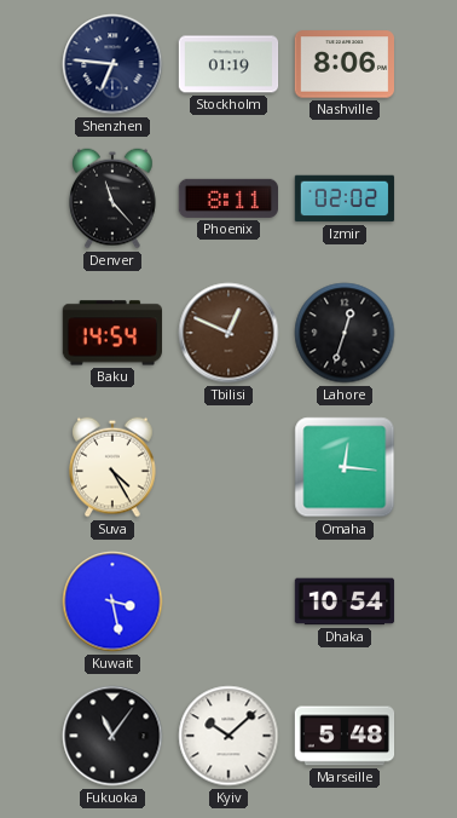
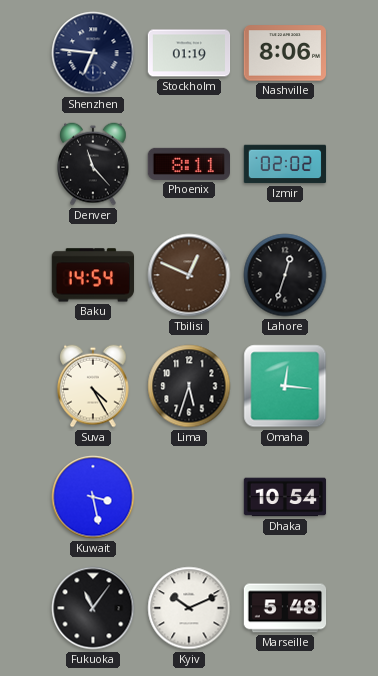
Lima: none -> 5:33 (189, 386)
Kyiv: 10:08 -> 10:11 (189, 608)
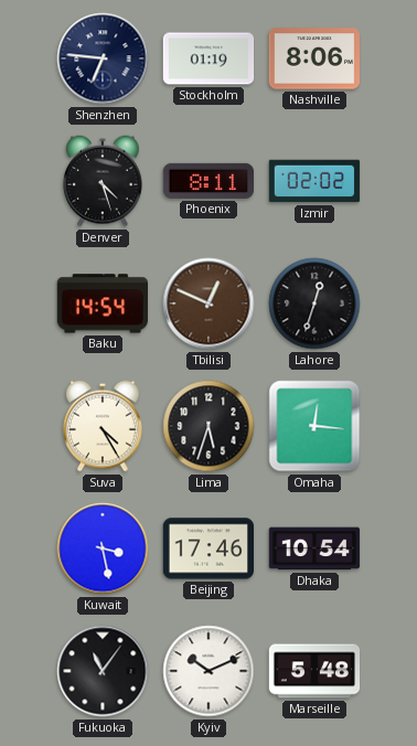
Denver: 11:23 -> 4:27 (104, 181)
Beijing: none -> 17:46 (207, 548)
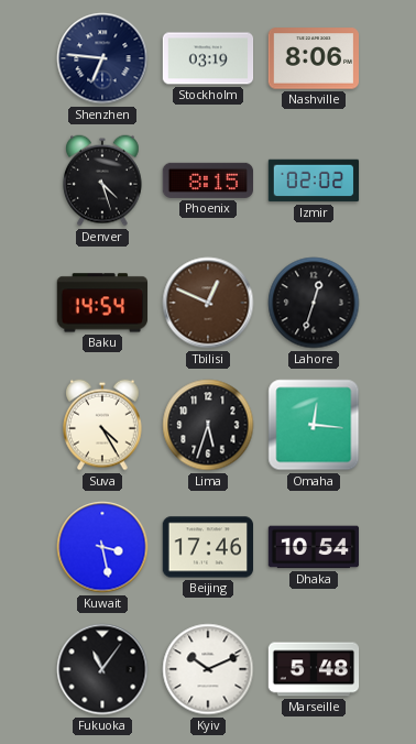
Stockholm: 01:19 -> 03:19 (208, 58)
Phoenix: 8:11 -> 8:15 (207, 180)
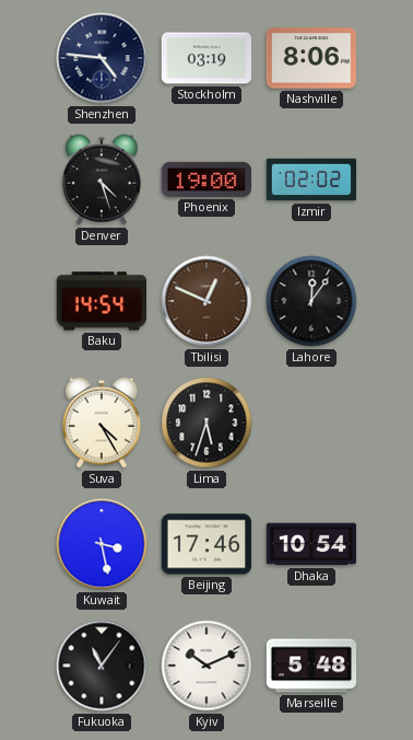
Shenzhen: 6:46 -> 4:46 (102, 58)
Phoenix: 8:15 -> 19:00 (205, 180)
Lahore: 12:33 -> 12:06 (311, 301)
Omaha: 12:16 -> none (314, 425)
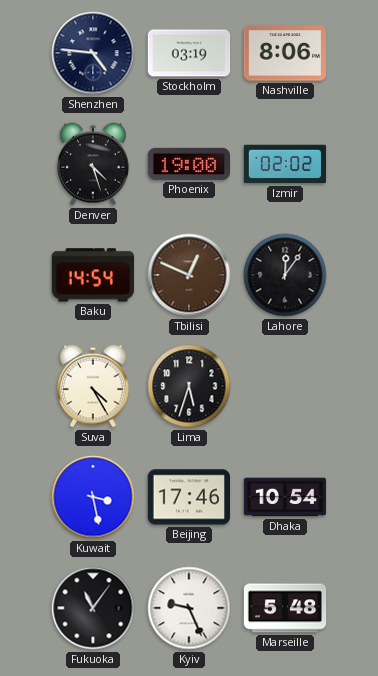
Kyiv: 10:11 -> 9:26 (189, 608)
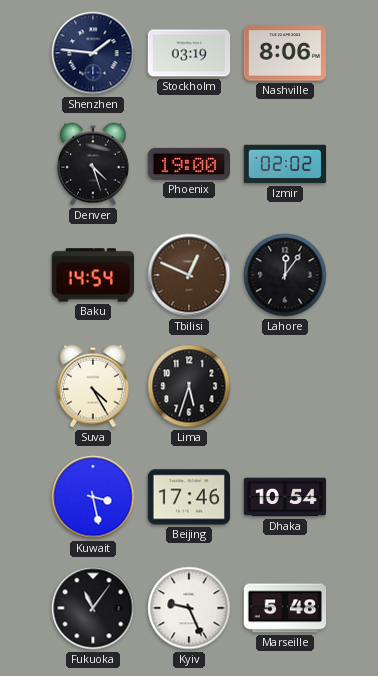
Shenzhen: 4:46 -> 1:46 (93, 53)
